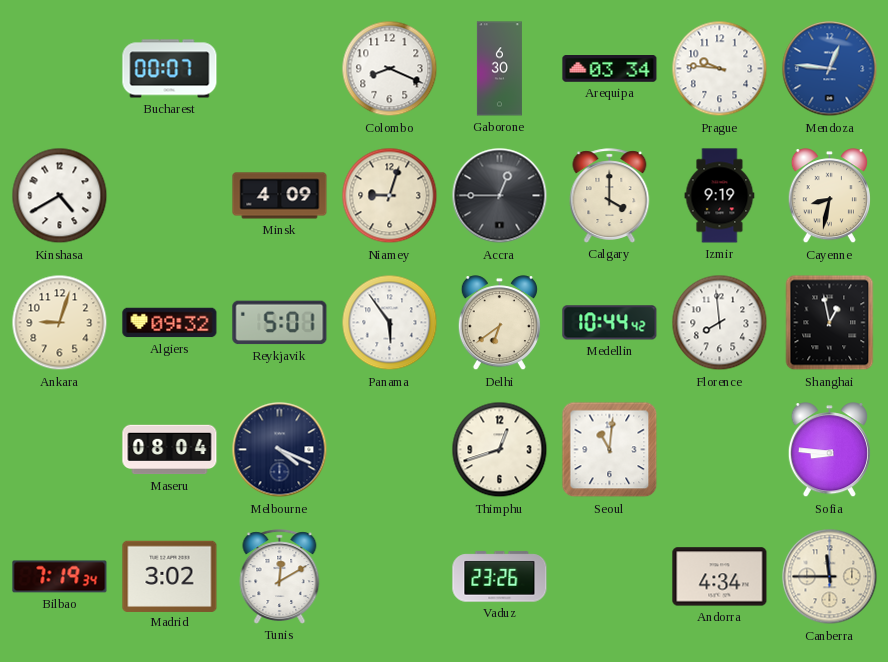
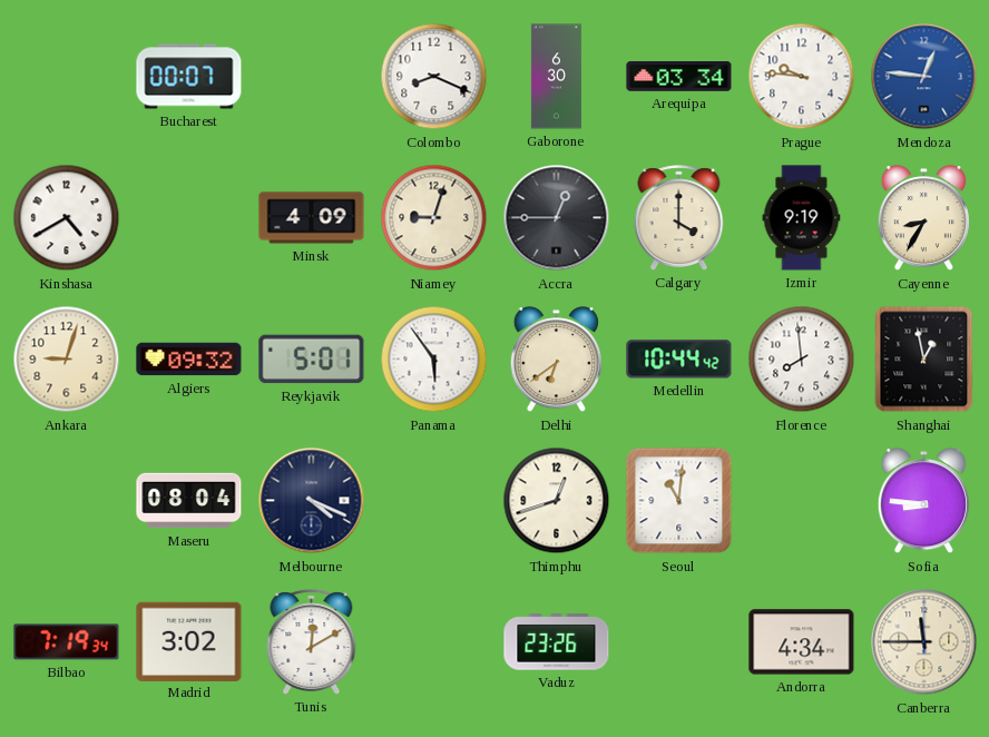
Cayenne: 8:32 -> 8:35 (923, 218)
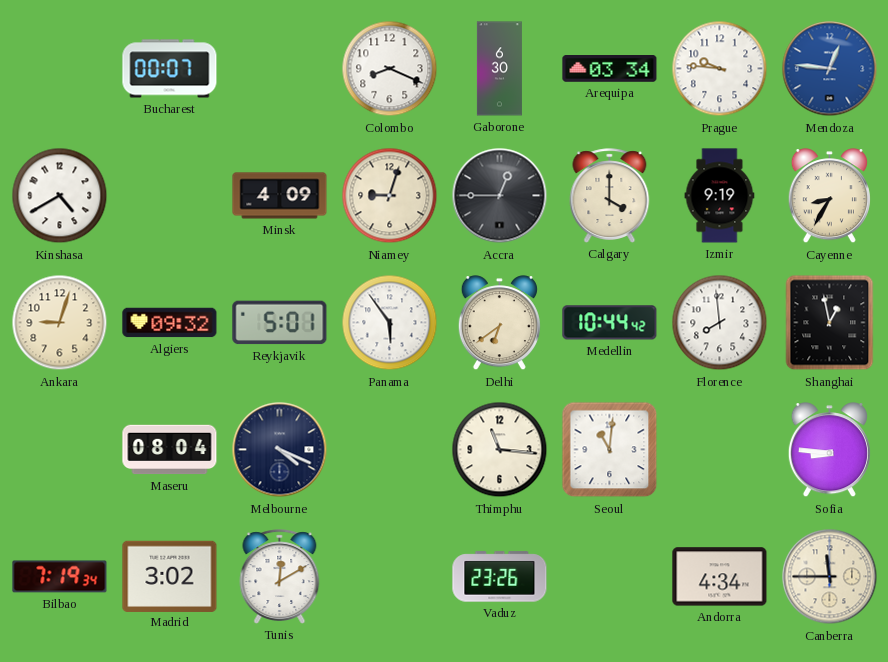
Thimphu: 12:42 -> 11:16 (500, 450)
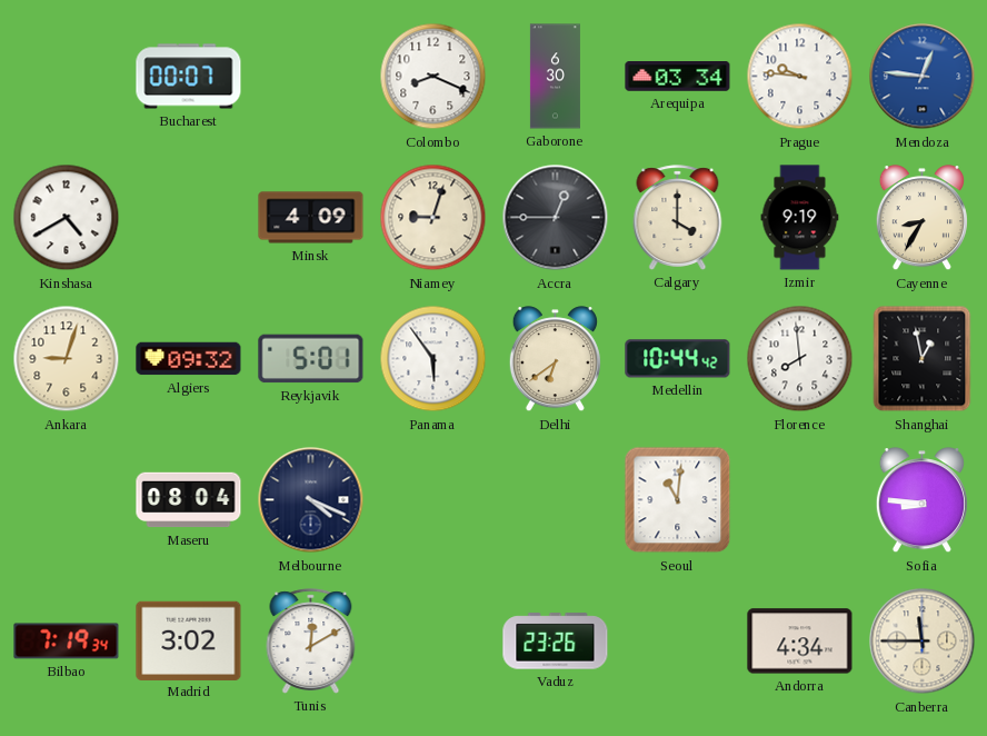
Thimphu: 11:16 -> none (500, 450)
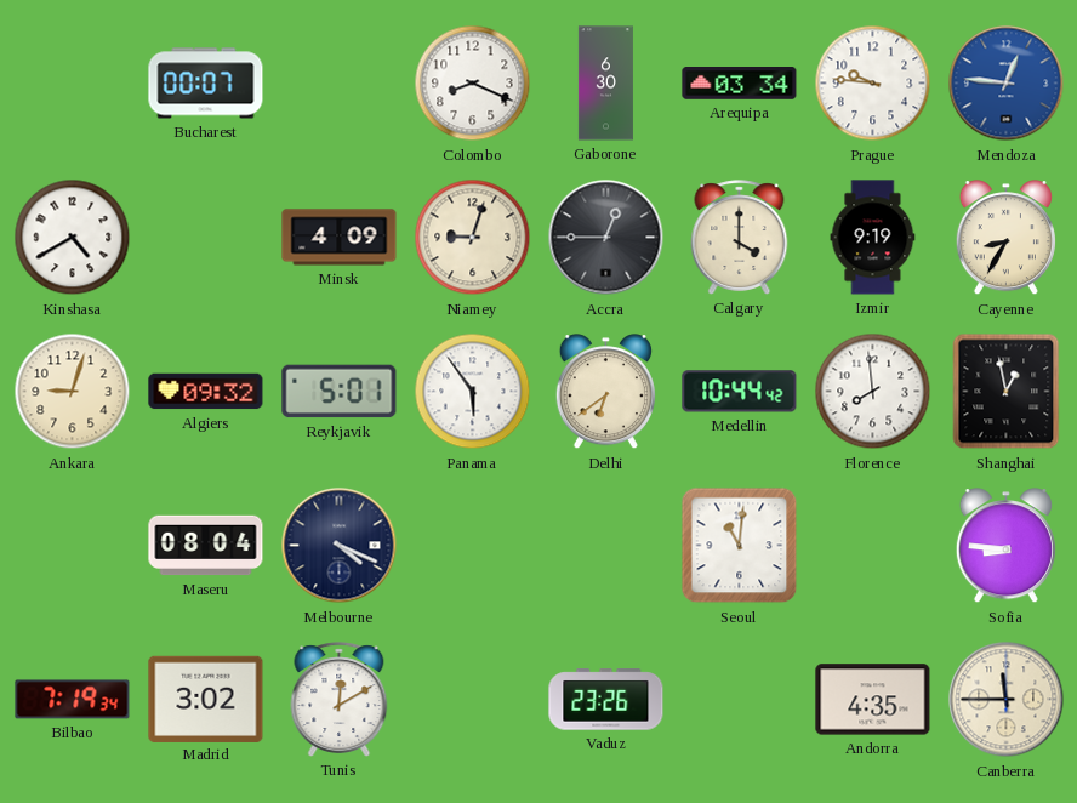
Andorra: 4:34 -> 4:35 (873, 700)
